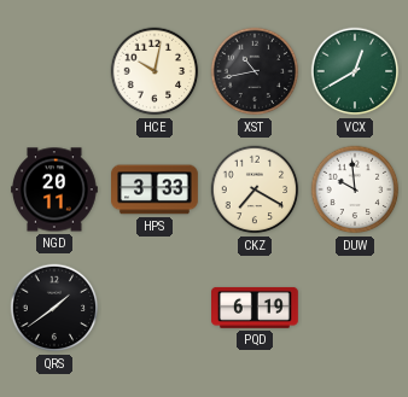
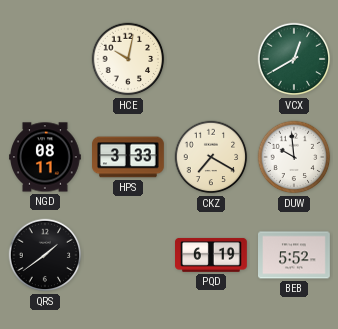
XST: 10:43 -> none (255, 71)
NGD: 20:11 -> 08:11 (46, 157)
BEB: none -> 5:52 (295, 255)
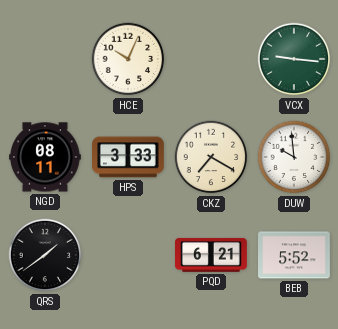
HCE: 10:02 -> 10:04 (128, 59)
VCX: 12:40 -> 9:16 (294, 59)
PQD: 6:19 -> 6:21 (212, 255)
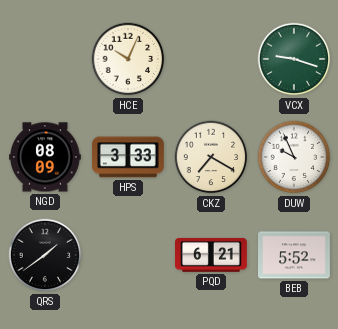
VCX: 9:16 -> 9:18 (294, 59)
NGD: 08:11 -> 08:09 (46, 157)
DUW: 9:59 -> 9:56 (294, 157)
